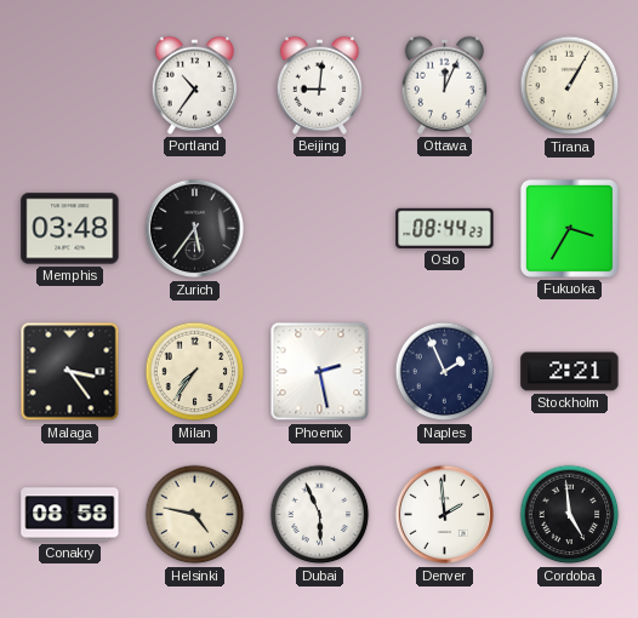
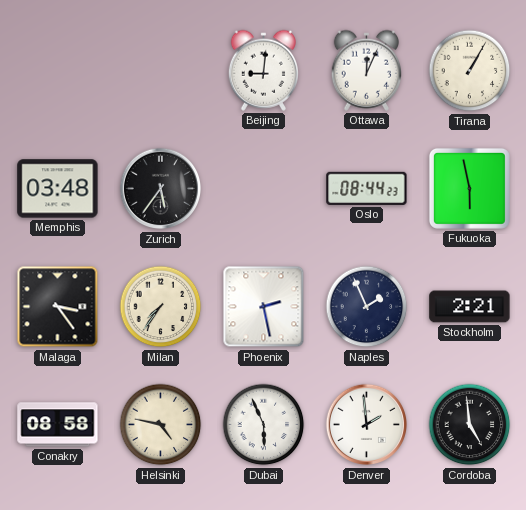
Portland: 10:36 -> none (194, 85)
Fukuoka: 3:35 -> 5:58 (469, 188)
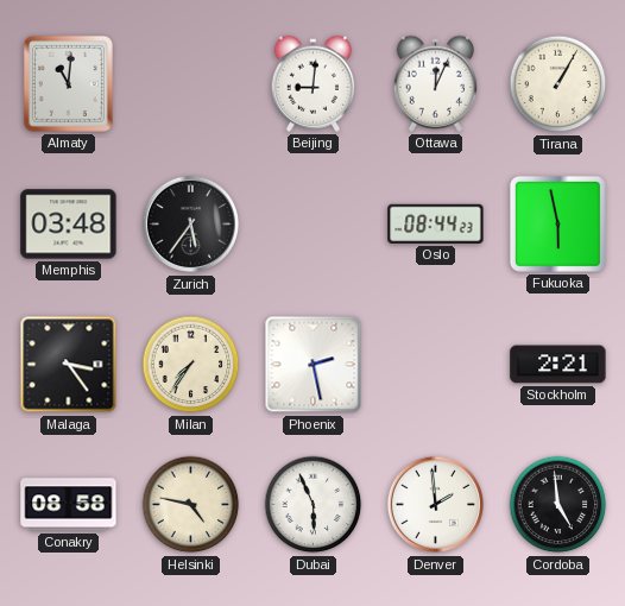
Almaty: none -> 11:01 (68, 83)
Naples: 1:56 -> none (367, 307)
